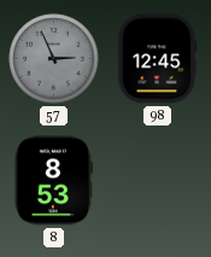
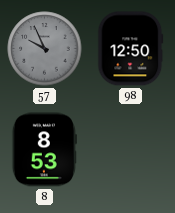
57: 2:56 -> 9:56 (45, 49)
98: 12:45 -> 12:50 (131, 49)
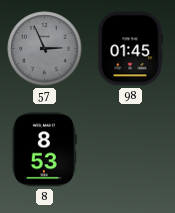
57: 9:56 -> 2:56 (45, 49)
98: 12:50 -> 01:45 (131, 49)
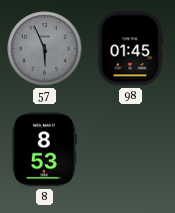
57: 2:56 -> 5:56 (45, 49)
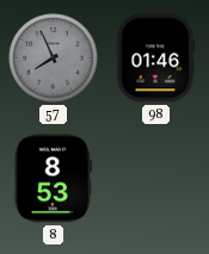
57: 5:56 -> 7:56 (54, 58)
98: 01:45 -> 01:46 (156, 58)
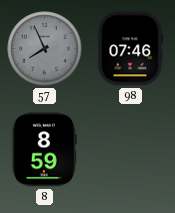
98: 01:46 -> 07:46 (131, 49)
8: 8:53 -> 8:59 (44, 150)
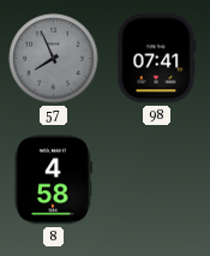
98: 07:46 -> 07:41 (157, 59)
8: 8:59 -> 4:58 (53, 180)
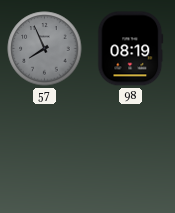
98: 07:41 -> 08:19 (131, 49)
8: 4:58 -> none (53, 180)
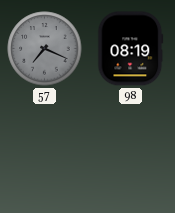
57: 7:56 -> 7:19 (45, 49)
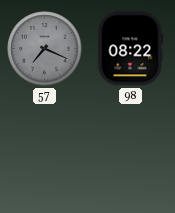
98: 08:19 -> 08:22 (131, 49)
